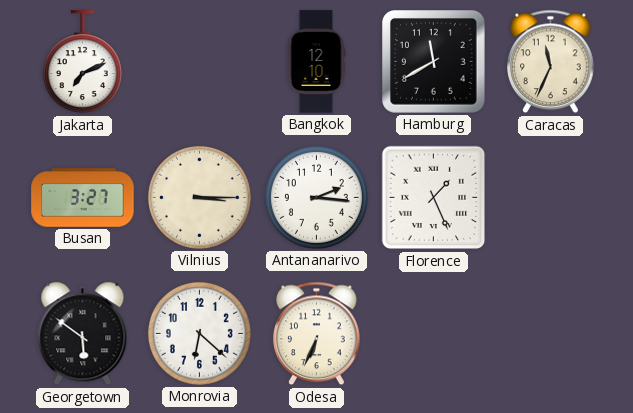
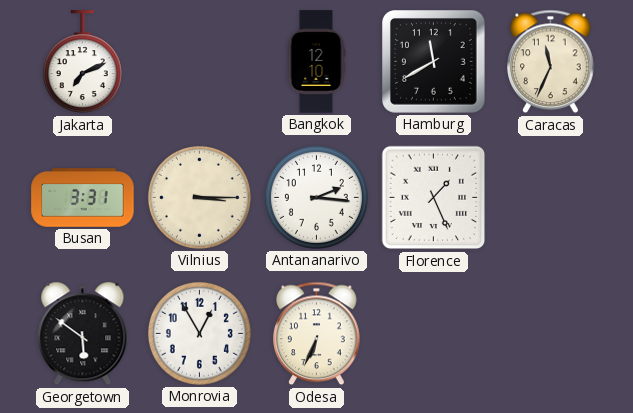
Busan: 3:27 -> 3:31 (83, 198)
Monrovia: 6:22 -> 12:55 (199, 333)
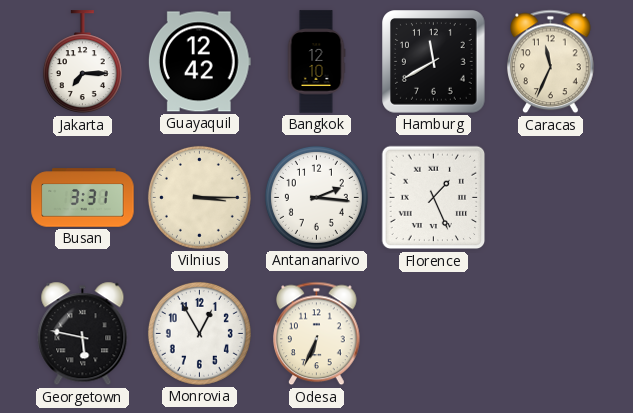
Jakarta: 7:11 -> 7:15 (82, 62)
Guayaquil: none -> 12:42 (199, 62)
Georgetown: 5:51 -> 5:47 (83, 334)
